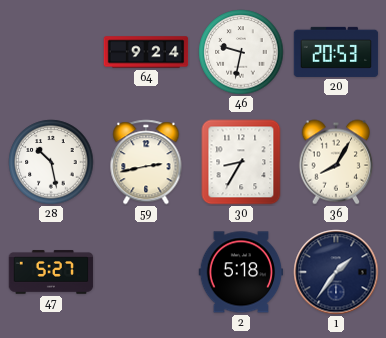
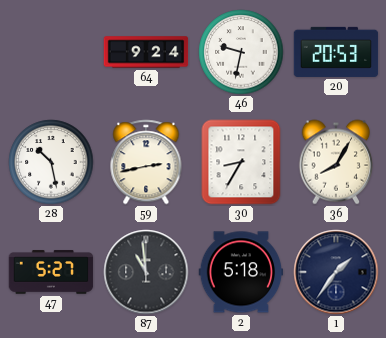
87: none -> 10:59 (146, 272)
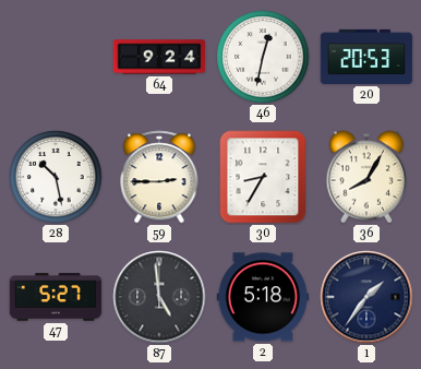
46: 9:32 -> 12:32 (263, 57)
59: 2:43 -> 2:45 (159, 177)
87: 10:59 -> 4:59 (159, 297)
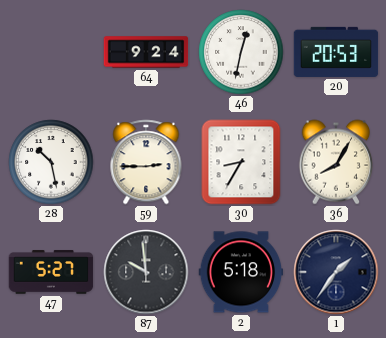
87: 4:59 -> 9:59 (146, 272)
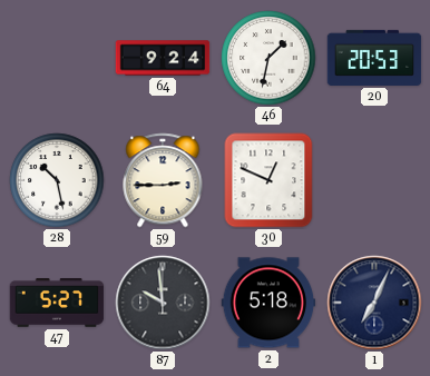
46: 12:32 -> 1:32 (268, 58)
30: 8:35 -> 12:49 (268, 180)
36: 8:05 -> none (336, 162)
1: 1:36 -> 7:04 (374, 303)
